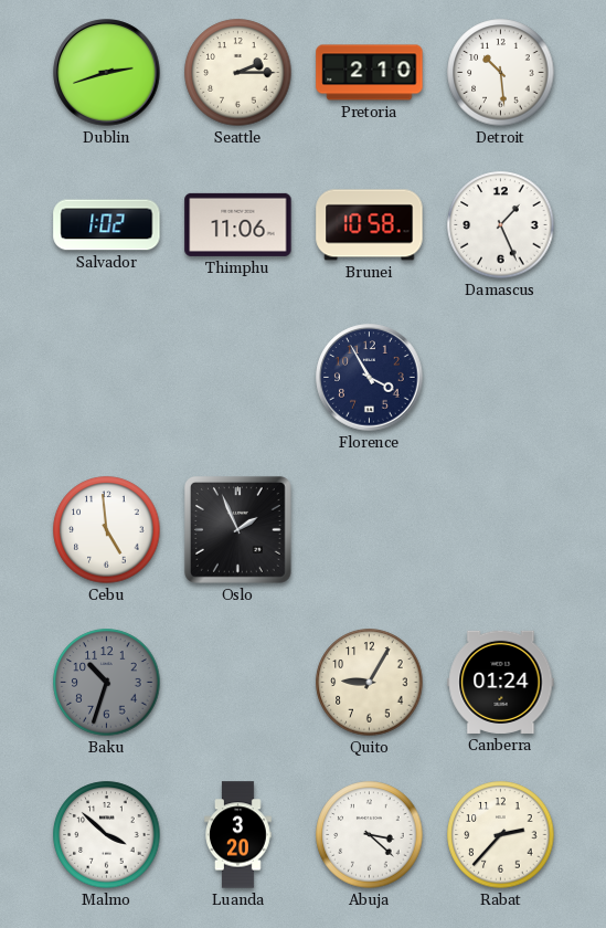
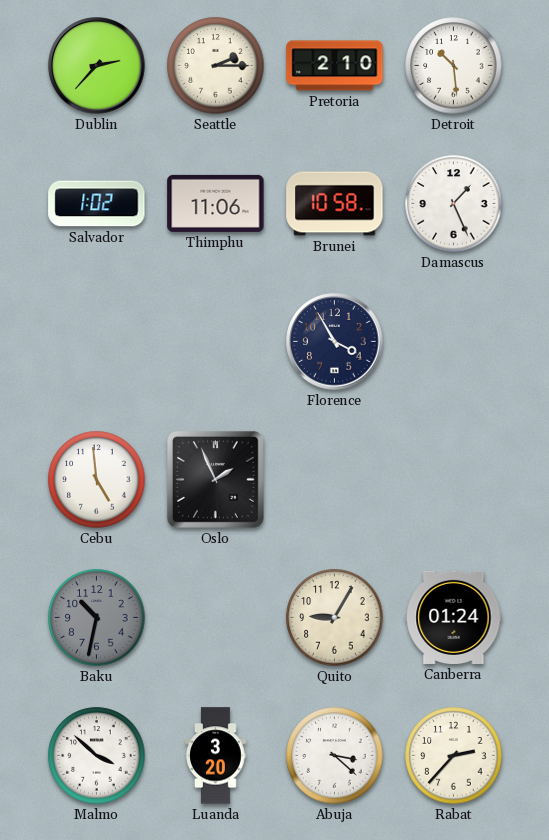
Dublin: 2:42 -> 2:37 (97, 66)
Baku: 10:33 -> 10:32 (97, 618)
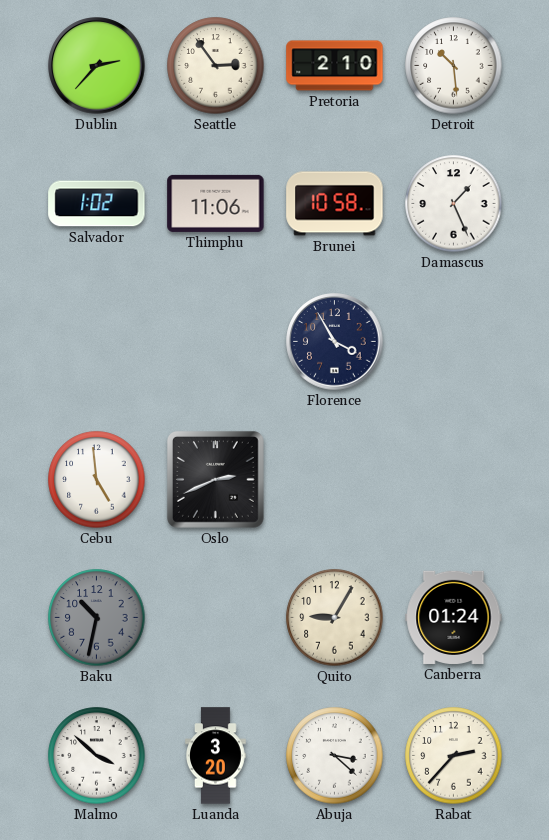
Seattle: 2:15 -> 2:54 (216, 66)
Oslo: 1:56 -> 2:41 (216, 480)
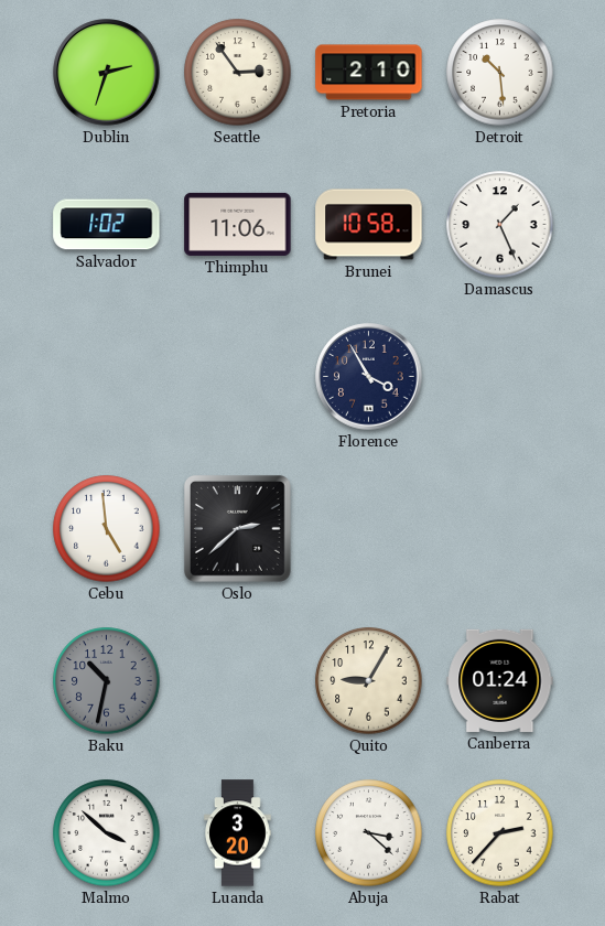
Dublin: 2:37 -> 2:33 (107, 73)
Oslo: 2:41 -> 2:38 (238, 529)
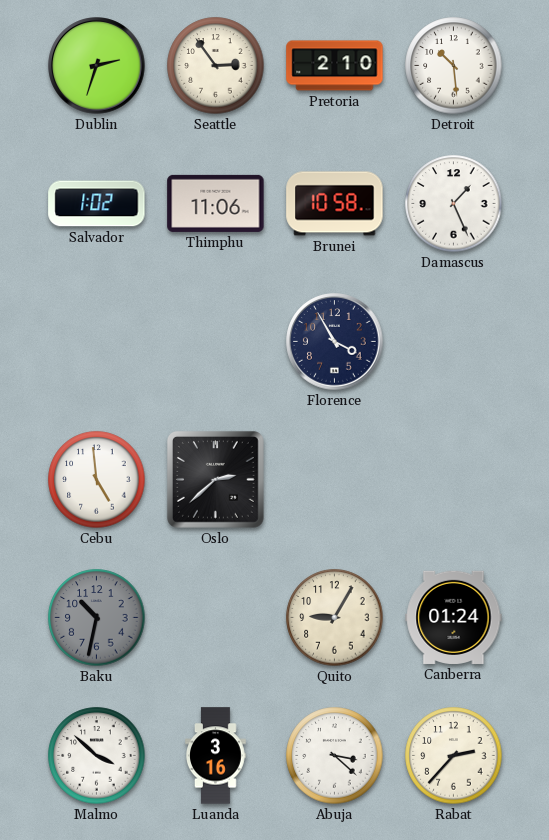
Luanda: 3:20 -> 3:16 (216, 756)
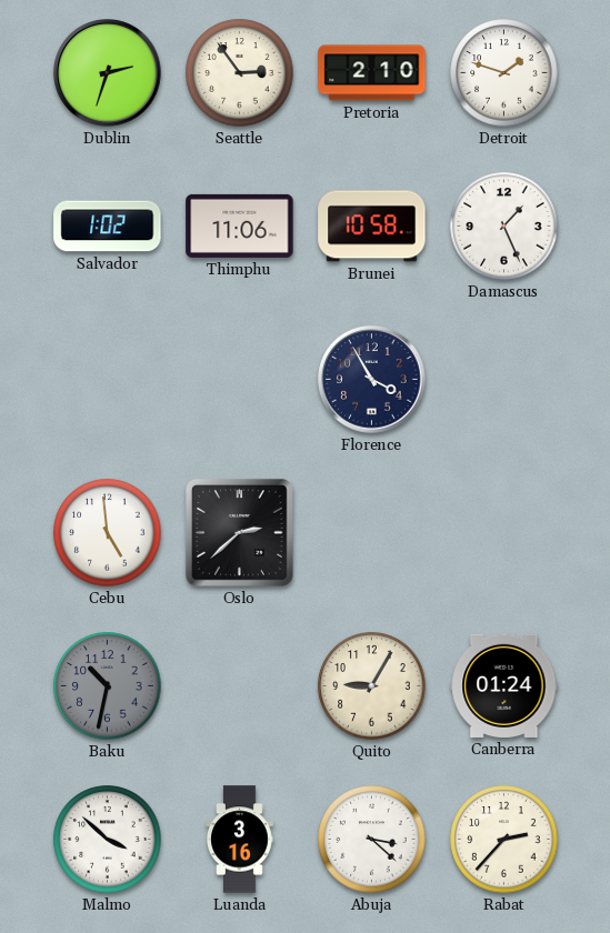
Detroit: 10:29 -> 1:48 (504, 73)
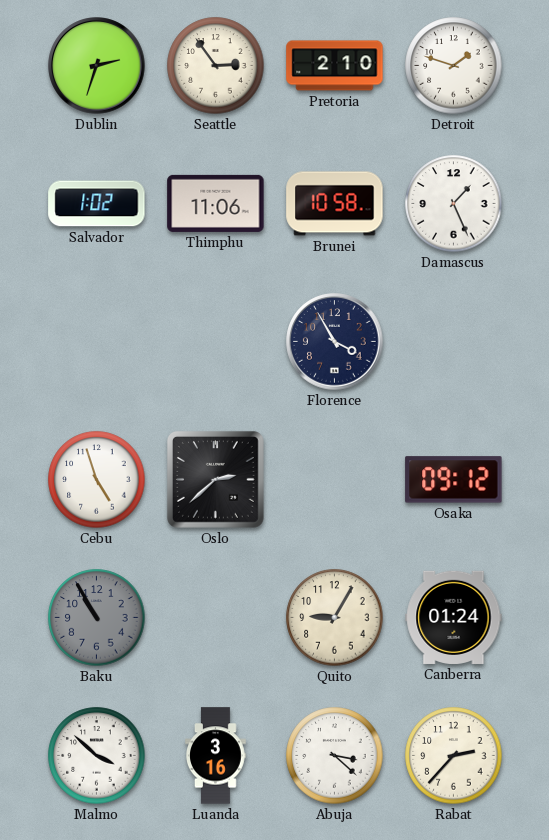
Cebu: 4:59 -> 4:57 (97, 480)
Osaka: none -> 09:12 (454, 480)
Baku: 10:32 -> 10:55 (97, 618)
